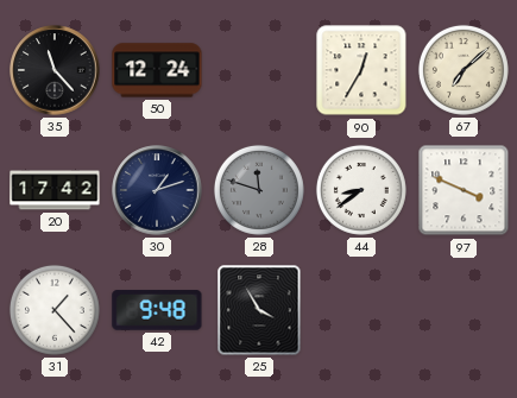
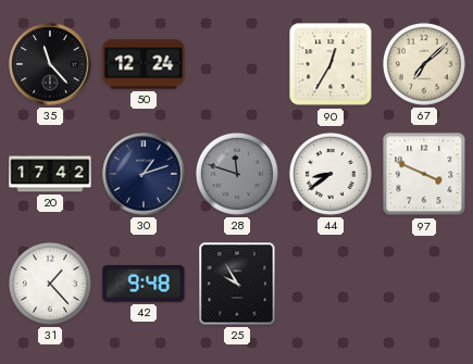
25: 3:55 -> 9:55 (237, 284)
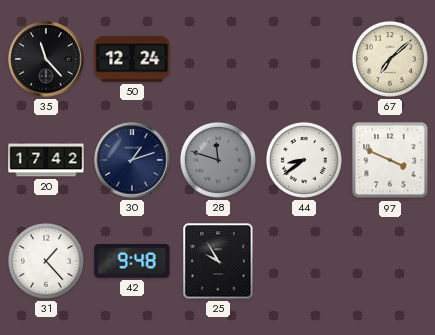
90: 12:35 -> none (331, 64)
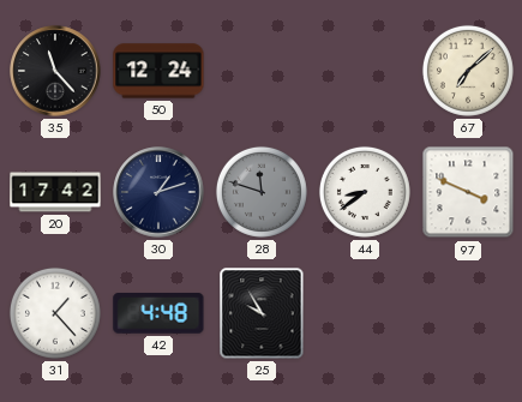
42: 9:48 -> 4:48 (158, 314)
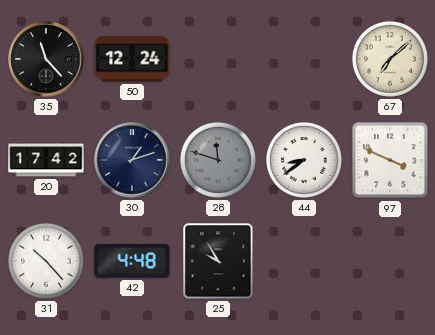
31: 1:23 -> 10:23 (46, 261)
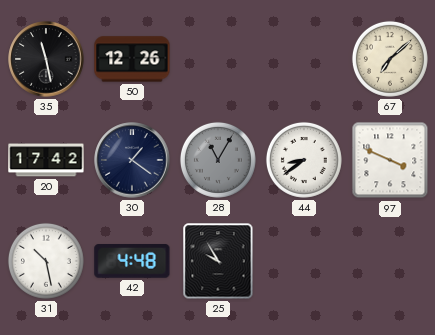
35: 11:23 -> 11:28 (46, 59)
50: 12:24 -> 12:26 (132, 59)
30: 1:12 -> 1:21 (132, 160)
28: 11:48 -> 11:05 (218, 160)
31: 10:23 -> 10:28 (46, 261)
